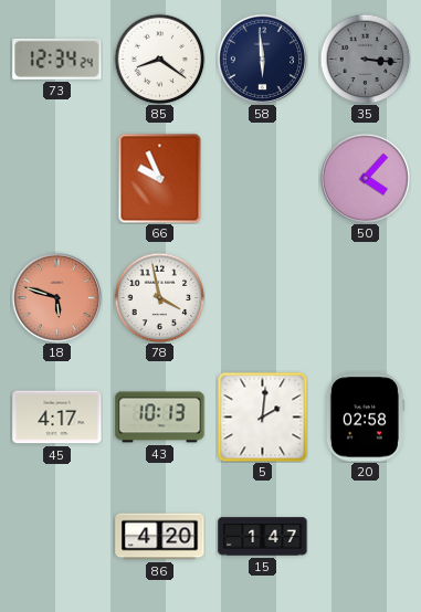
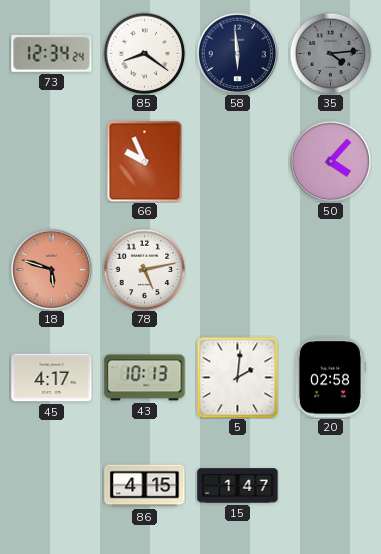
35: 3:16 -> 4:14 (330, 53)
78: 3:58 -> 5:13 (144, 269)
86: 4:20 -> 4:15 (145, 486)
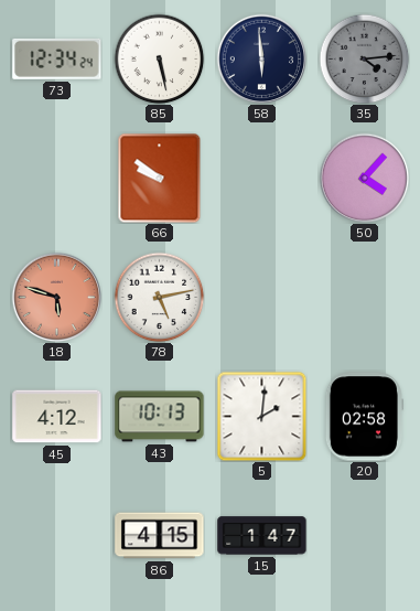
85: 8:21 -> 5:28 (159, 58)
66: 9:56 -> 9:51 (160, 178)
45: 4:17 -> 4:12 (57, 417)
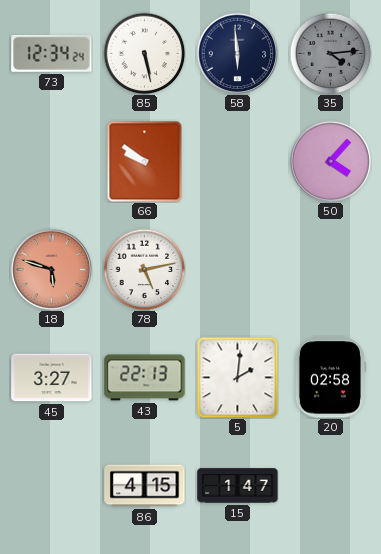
45: 4:12 -> 3:27 (52, 378)
43: 10:13 -> 22:13 (145, 378)
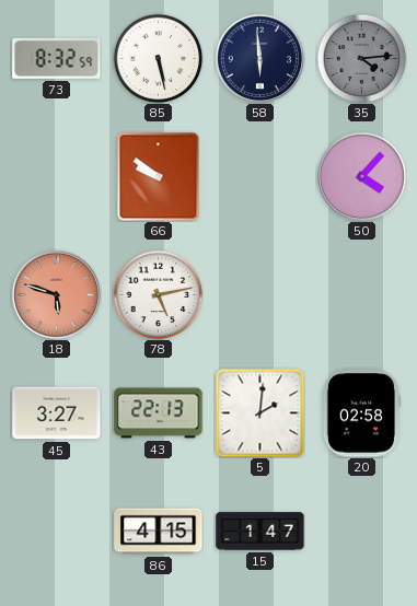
73: 12:34 -> 8:32 (57, 58)
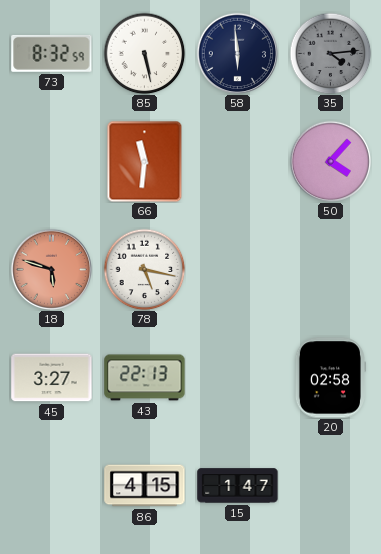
66: 9:51 -> 11:31 (145, 161)
78: 5:13 -> 5:17 (144, 269)
5: 2:01 -> none (259, 412)
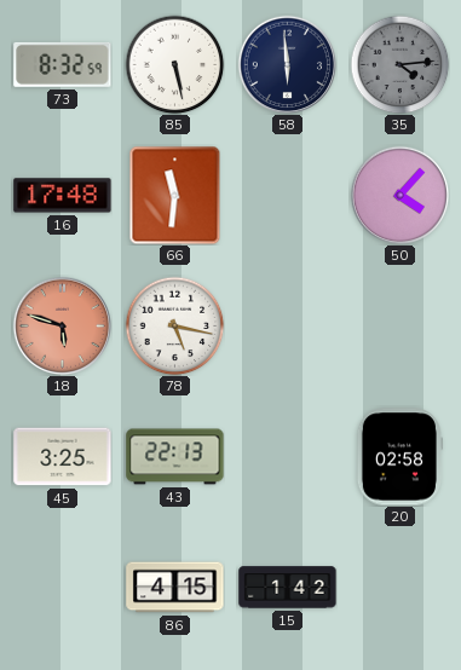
16: none -> 17:48 (63, 196)
45: 3:27 -> 3:25 (63, 457)
15: 1:47 -> 1:42 (288, 588)
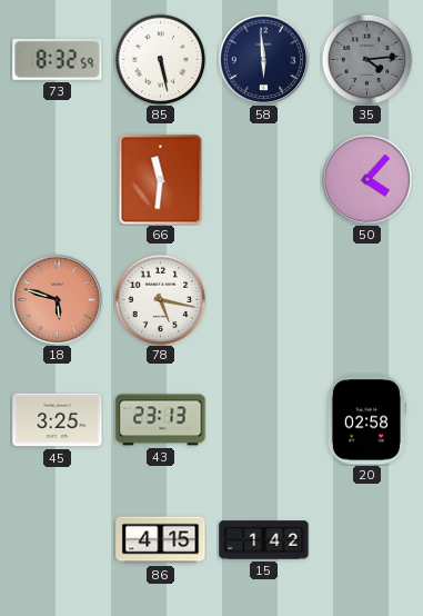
16: 17:48 -> none (63, 196)
43: 22:13 -> 23:13 (161, 420)
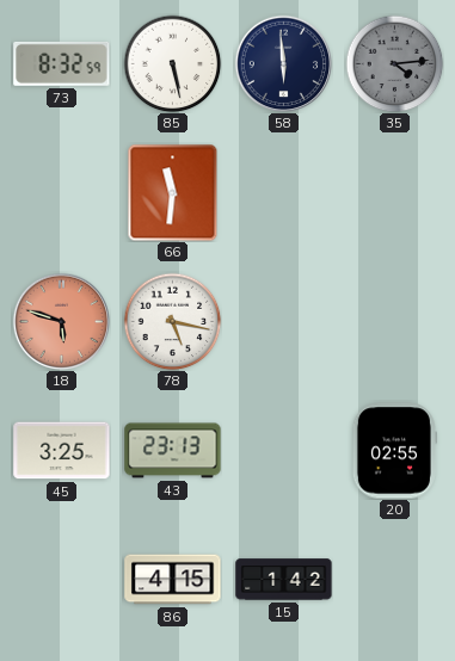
50: 4:07 -> none (366, 179)
20: 02:58 -> 02:55 (394, 451)
